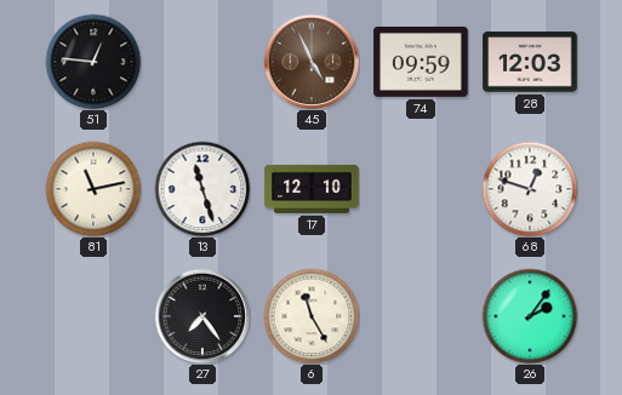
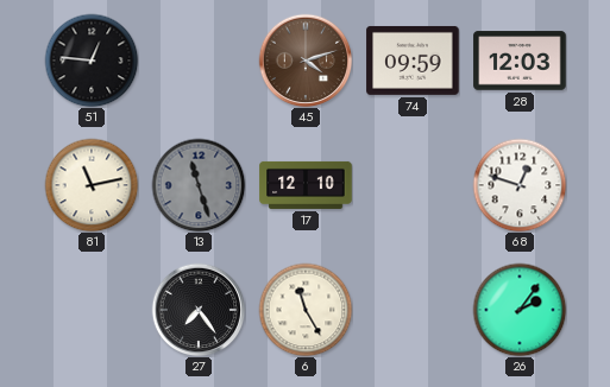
45: 4:56 -> 4:12 (306, 61)
13 dial: white -> grey (199, 185)
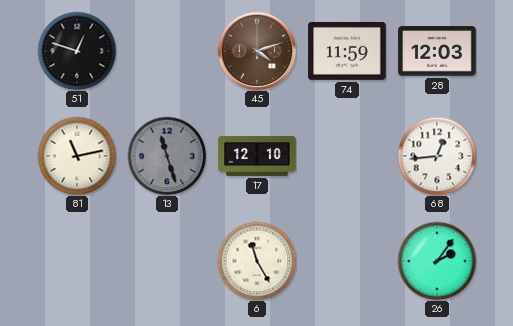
51: 12:46 -> 12:48 (77, 51)
74: 09:59 -> 11:59 (347, 51)
68: 12:48 -> 12:44 (437, 156)
27: 7:24 -> none (199, 310)
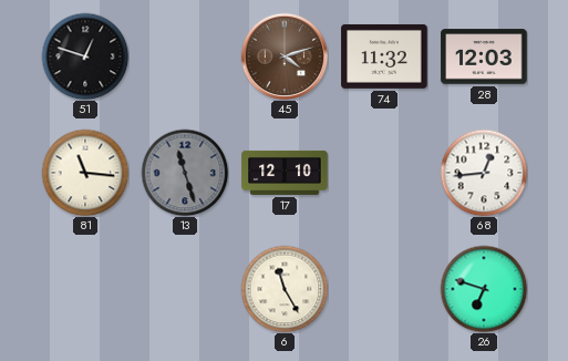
74: 11:59 -> 11:32 (384, 56)
81: 11:13 -> 11:16 (85, 173)
26: 2:06 -> 6:48 (484, 289)
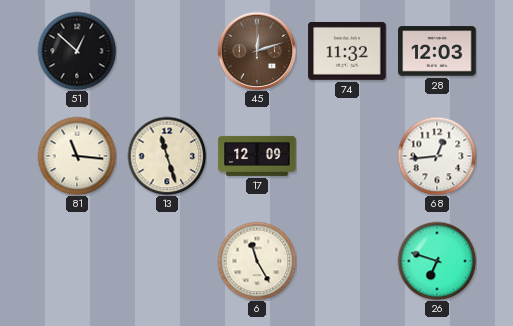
51: 12:48 -> 12:52 (77, 51)
45: 4:12 -> 12:12 (257, 51)
13 dial: grey -> cream (167, 156)
17: 12:10 -> 12:09 (257, 156)
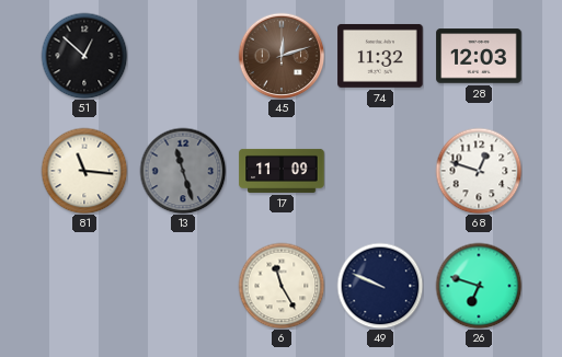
13 dial: cream -> grey (183, 171)
17: 12:09 -> 11:09 (282, 171)
68: 12:44 -> 12:48 (479, 171)
49: none -> 9:49 (380, 286)
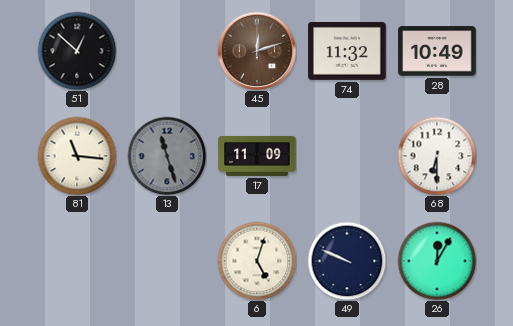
28: 12:03 -> 10:49 (437, 51)
68: 12:48 -> 6:30 (437, 156)
6: 11:25 -> 5:03 (257, 261)
26: 6:48 -> 12:05 (437, 261)
